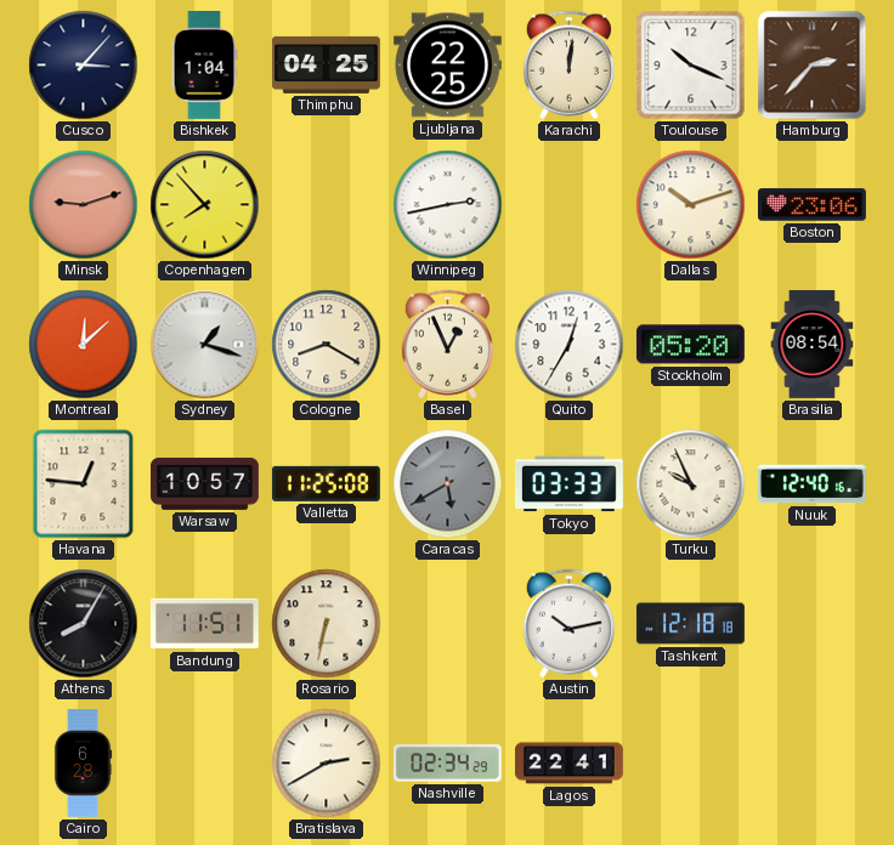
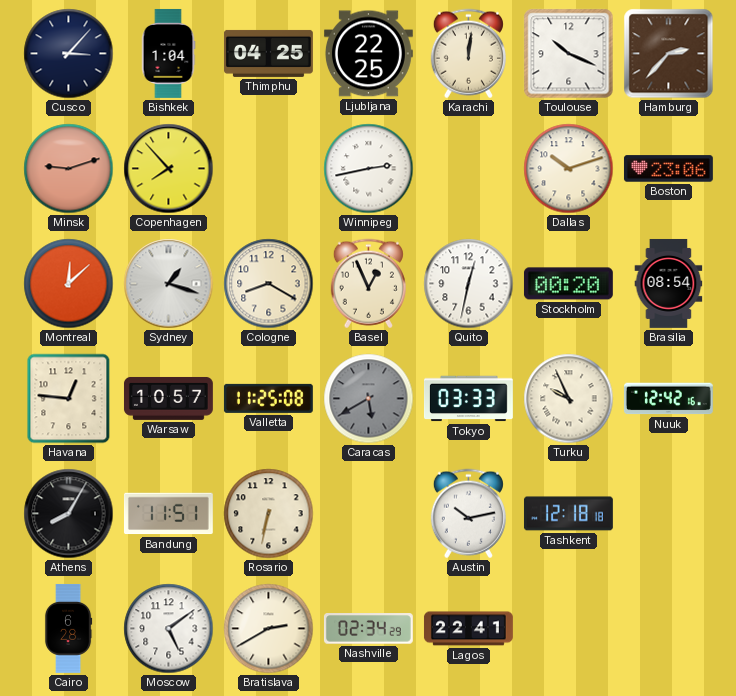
Quito: 12:35 -> 12:32 (469, 284)
Stockholm: 05:20 -> 00:20 (568, 284)
Nuuk: 12:40 -> 12:42 (668, 399)
Moscow: none -> 5:09 (169, 629)
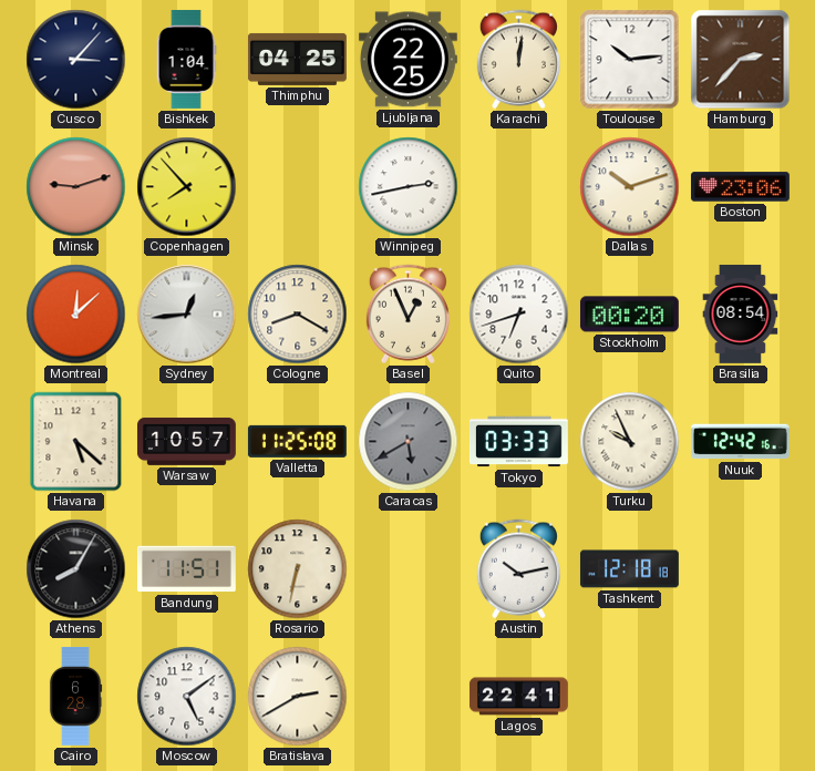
Toulouse: 10:19 -> 10:14 (630, 60)
Sydney: 1:18 -> 12:44 (187, 315)
Quito: 12:32 -> 6:42 (519, 315)
Havana: 12:46 -> 5:22 (76, 442)
Nashville: 02:34 -> none (368, 629)
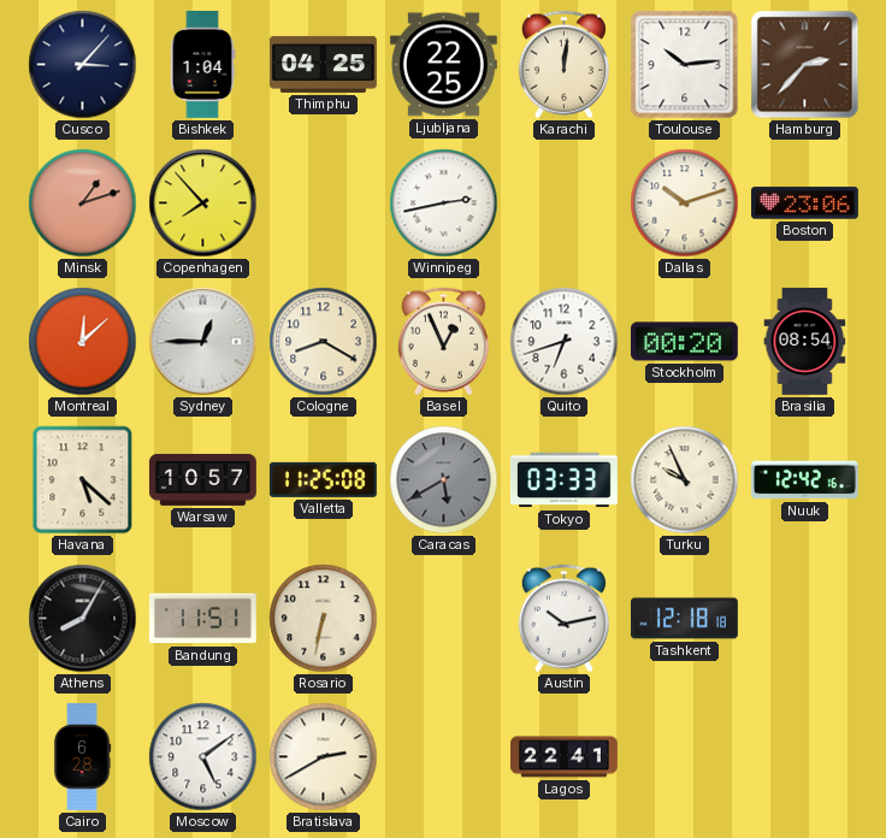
Minsk: 9:12 -> 1:12 (83, 203)
Sydney: 12:44 -> 12:45 (203, 342)
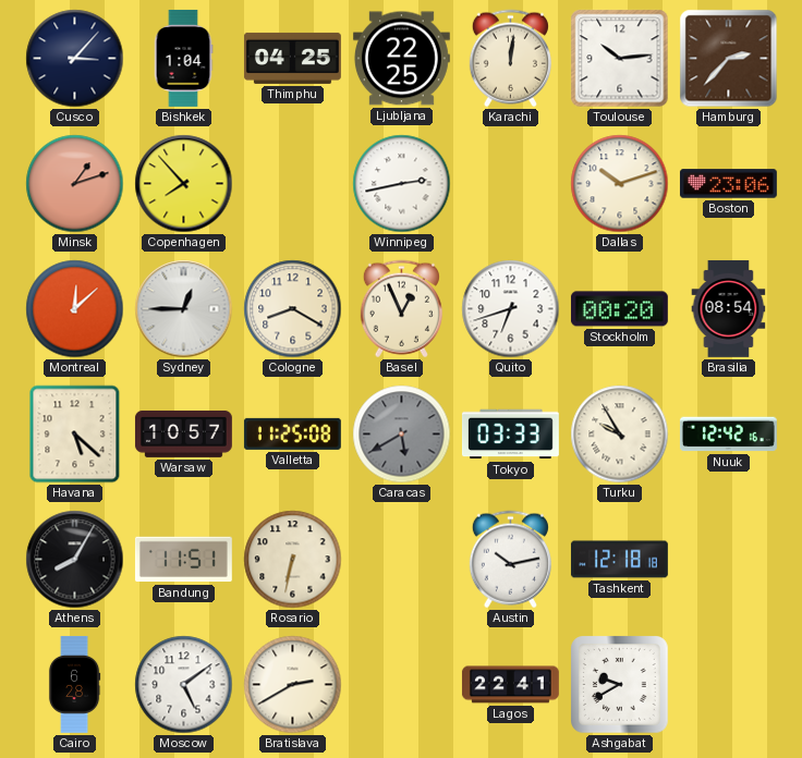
Turku: 9:56 -> 9:55 (620, 435)
Ashgabat: none -> 9:40 (620, 685)
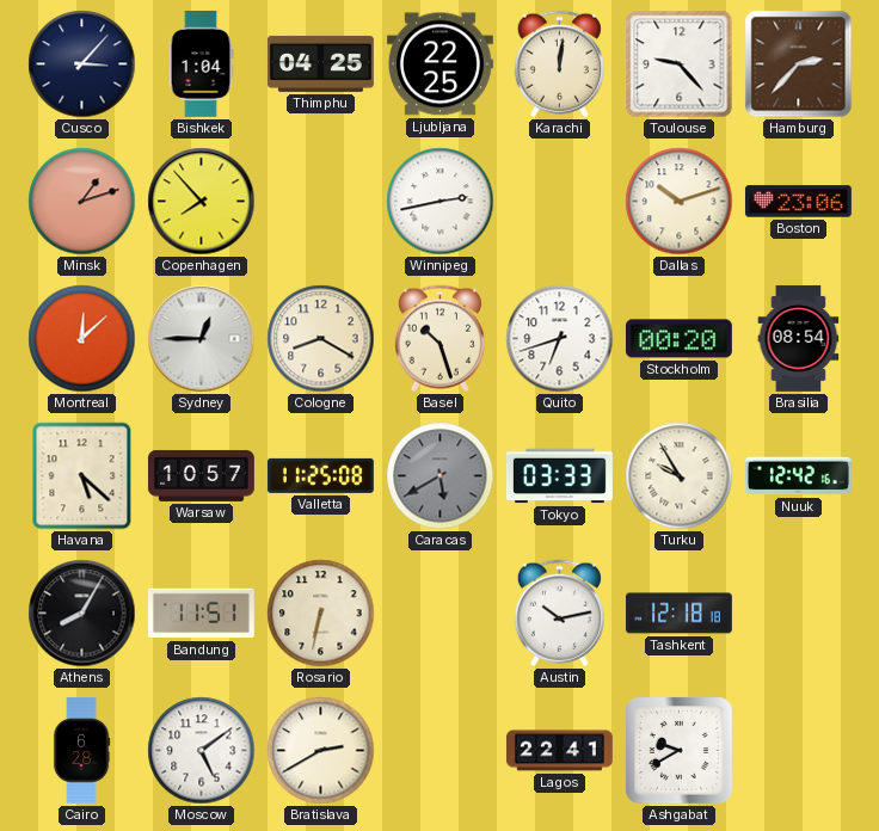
Toulouse: 10:14 -> 9:23 (680, 64)
Basel: 12:56 -> 10:27 (439, 339)
